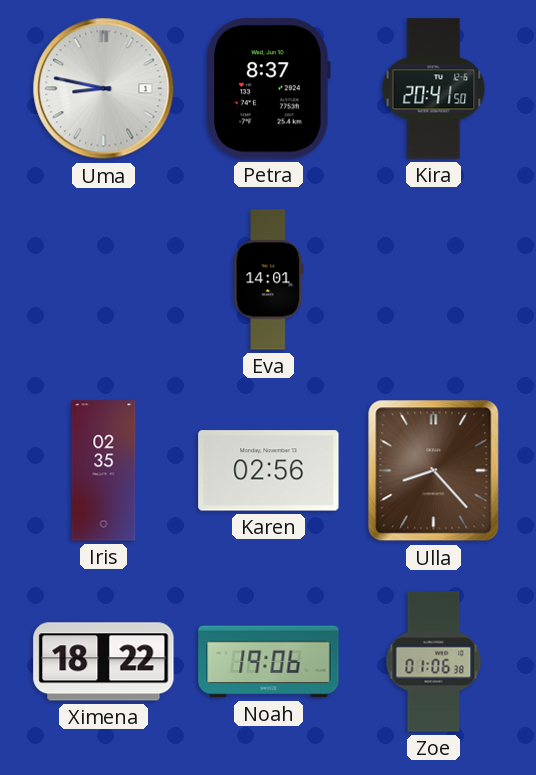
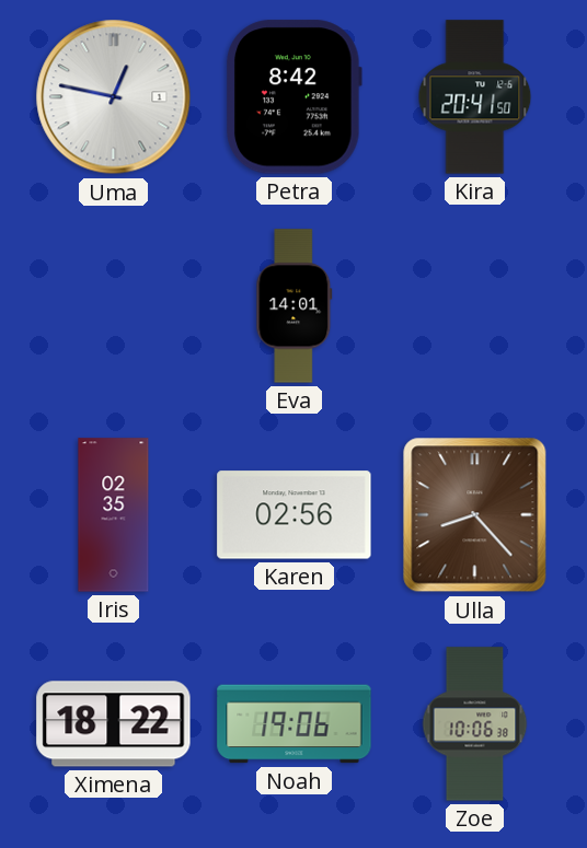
Uma: 8:47 -> 12:47 (114, 97)
Petra: 8:37 -> 8:42 (293, 97)
Zoe: 01:06 -> 10:06 (475, 724)
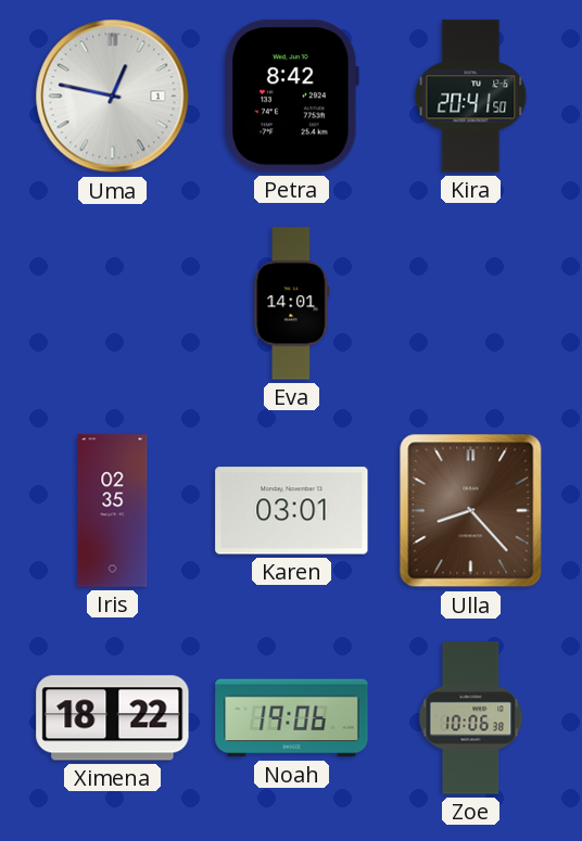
Karen: 02:56 -> 03:01 (292, 511)
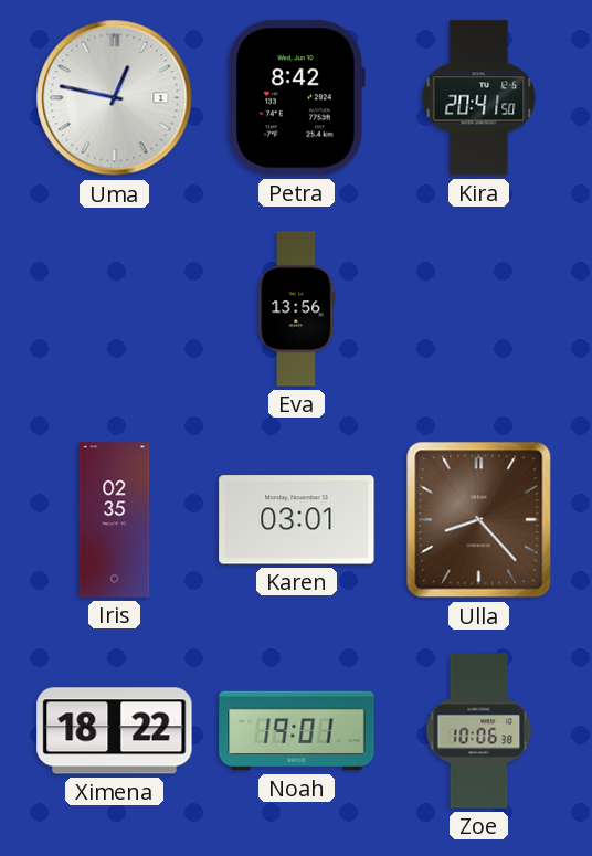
Eva: 14:01 -> 13:56 (297, 309)
Noah: 19:06 -> 19:01 (297, 731)
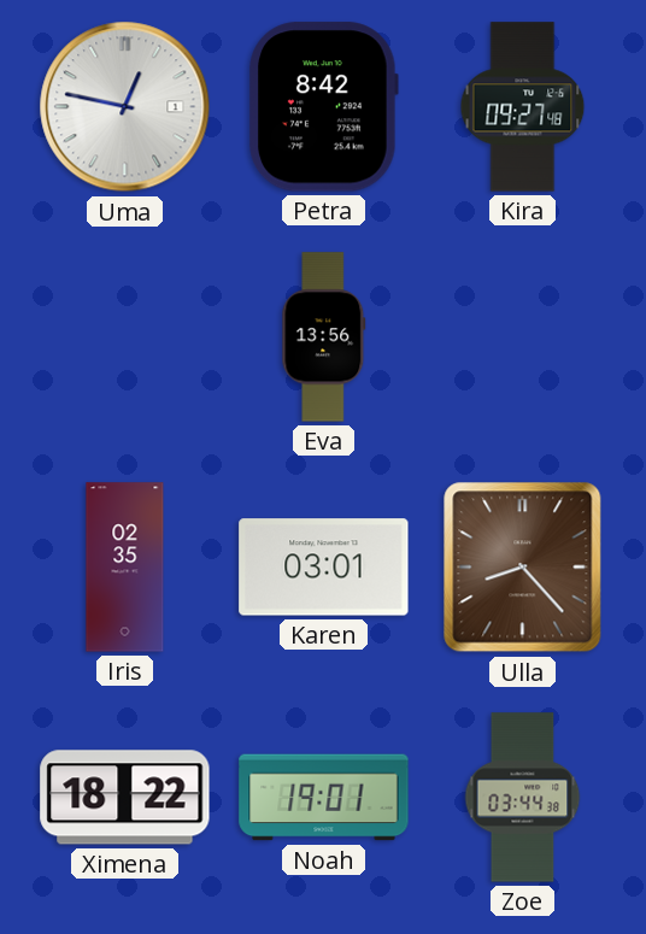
Kira: 20:41 -> 09:27 (523, 107)
Zoe: 10:06 -> 03:44 (523, 798)
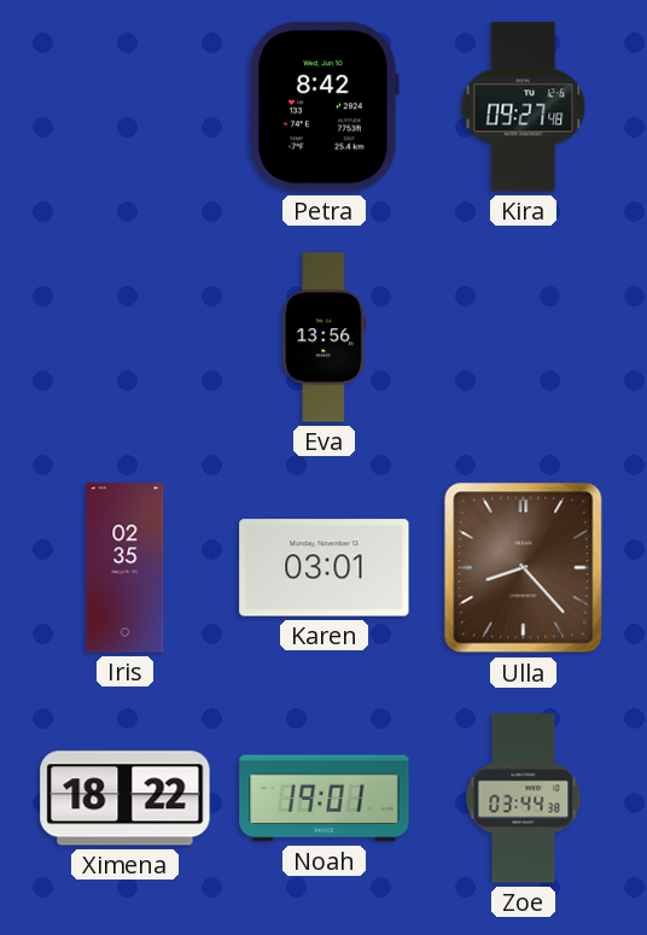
Uma: 12:47 -> none (125, 107)
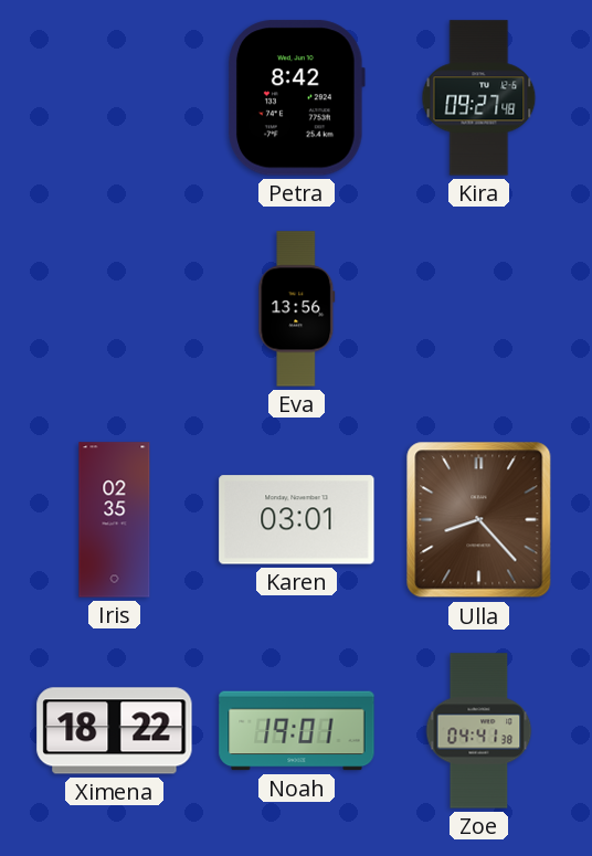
Zoe: 03:44 -> 04:41 (479, 731)
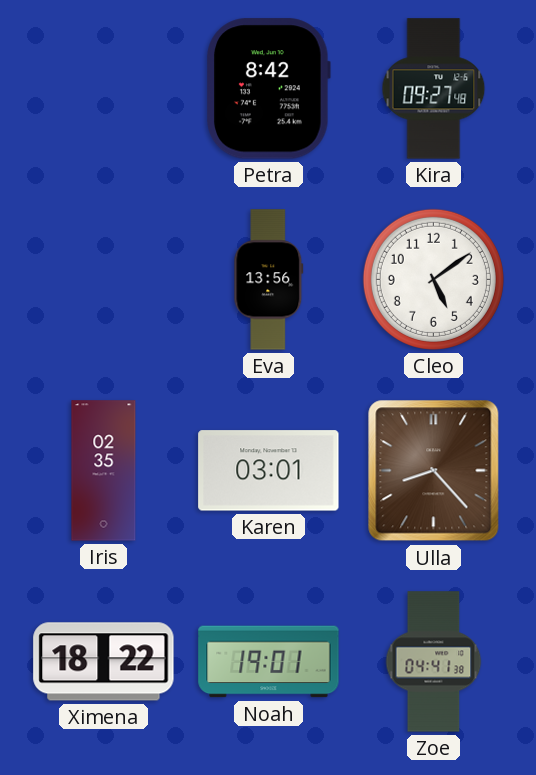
Cleo: none -> 5:09 (433, 279)
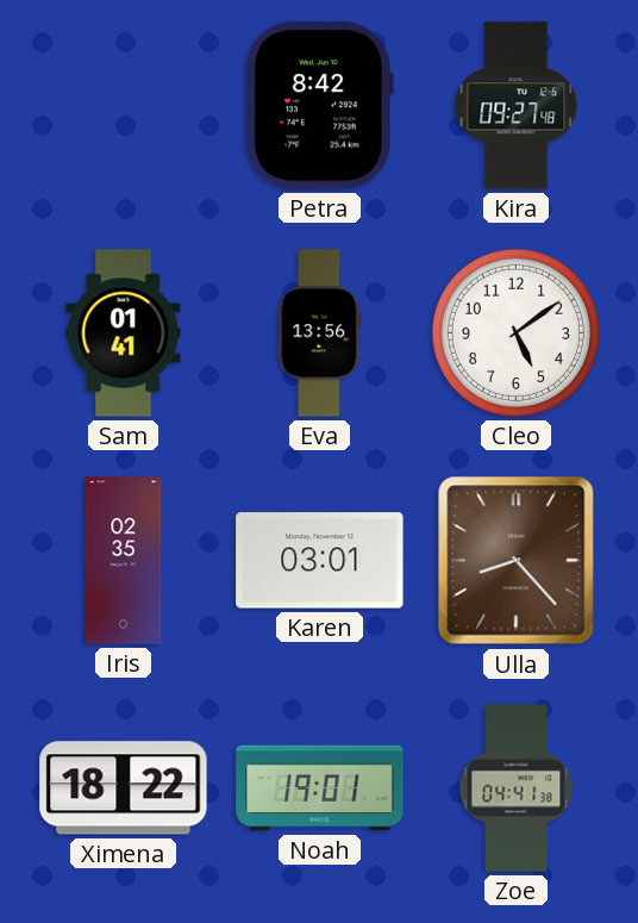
Sam: none -> 01:41 (124, 333)
